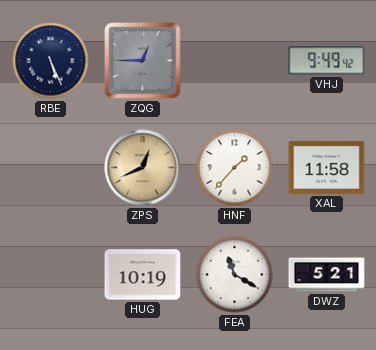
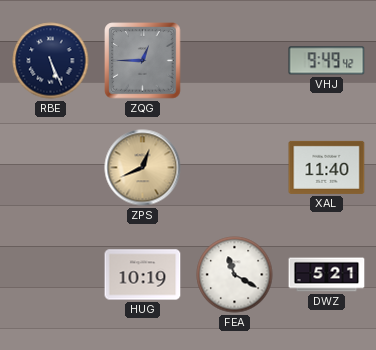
HNF: 1:37 -> none (235, 168)
XAL: 11:58 -> 11:40 (327, 167)
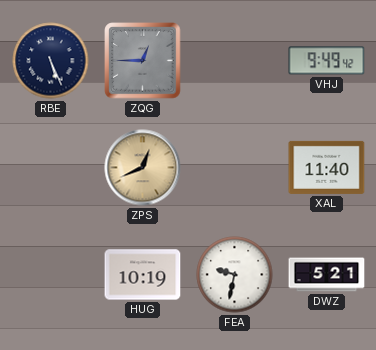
FEA: 11:20 -> 9:32 (235, 275)
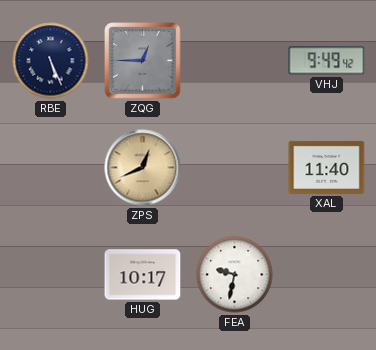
HUG: 10:19 -> 10:17 (143, 275)
DWZ: 5:21 -> none (327, 275)
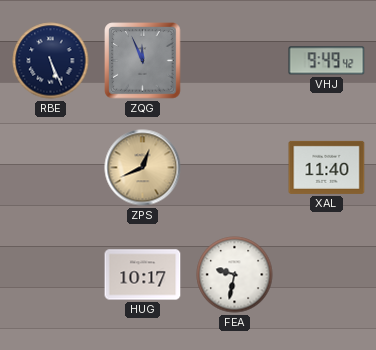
ZQG: 12:45 -> 11:56 (143, 61)
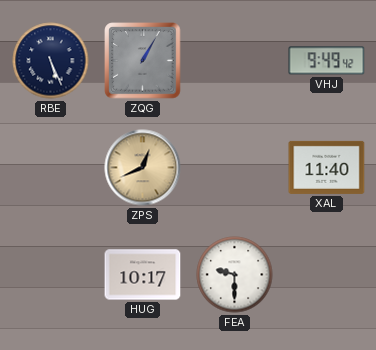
ZQG: 11:56 -> 1:05 (143, 61)
FEA: 9:32 -> 9:30 (235, 275)
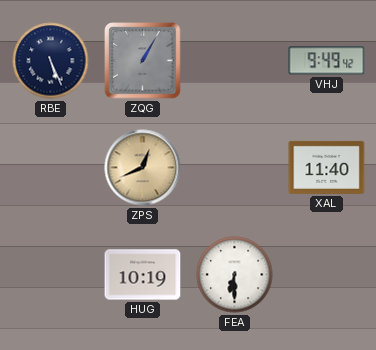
HUG: 10:17 -> 10:19 (143, 275)
FEA: 9:30 -> 6:30 (235, 275)
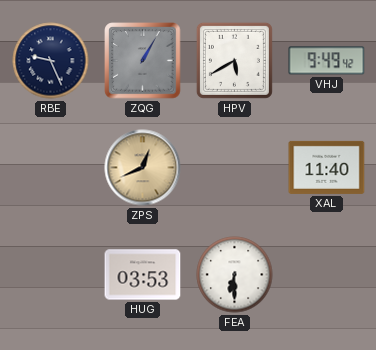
RBE: 5:26 -> 9:26 (51, 61)
HPV: none -> 5:40 (234, 60)
HUG: 10:19 -> 03:53 (143, 275)
